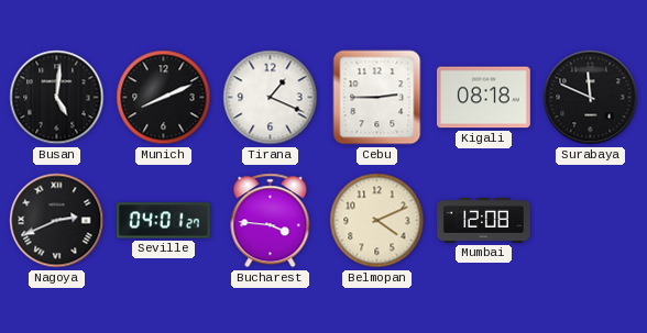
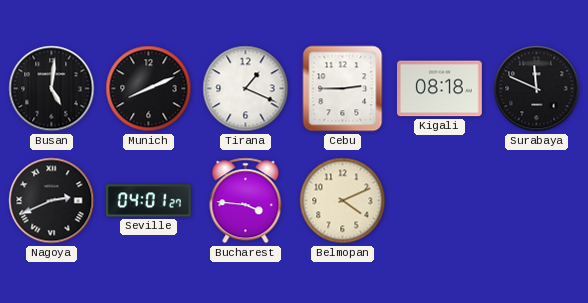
Mumbai: 12:08 -> none (484, 220)
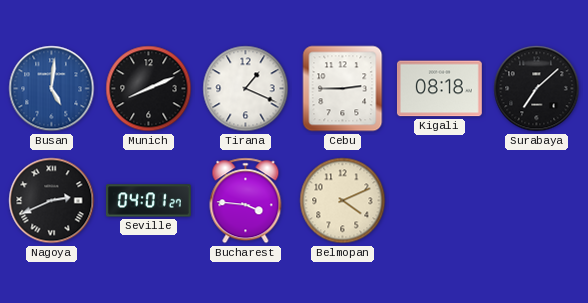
Busan dial: black -> blue (52, 89)
Surabaya: 11:49 -> 7:08 (537, 89)
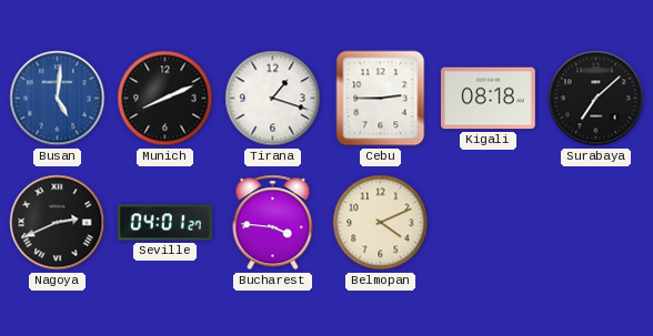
Tirana: 1:19 -> 1:18 (273, 99)
